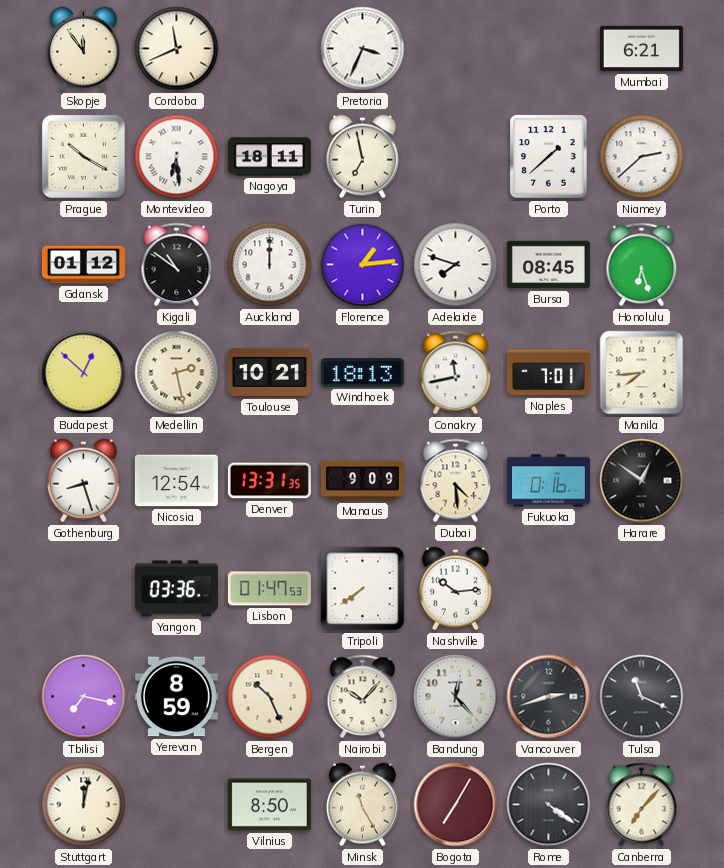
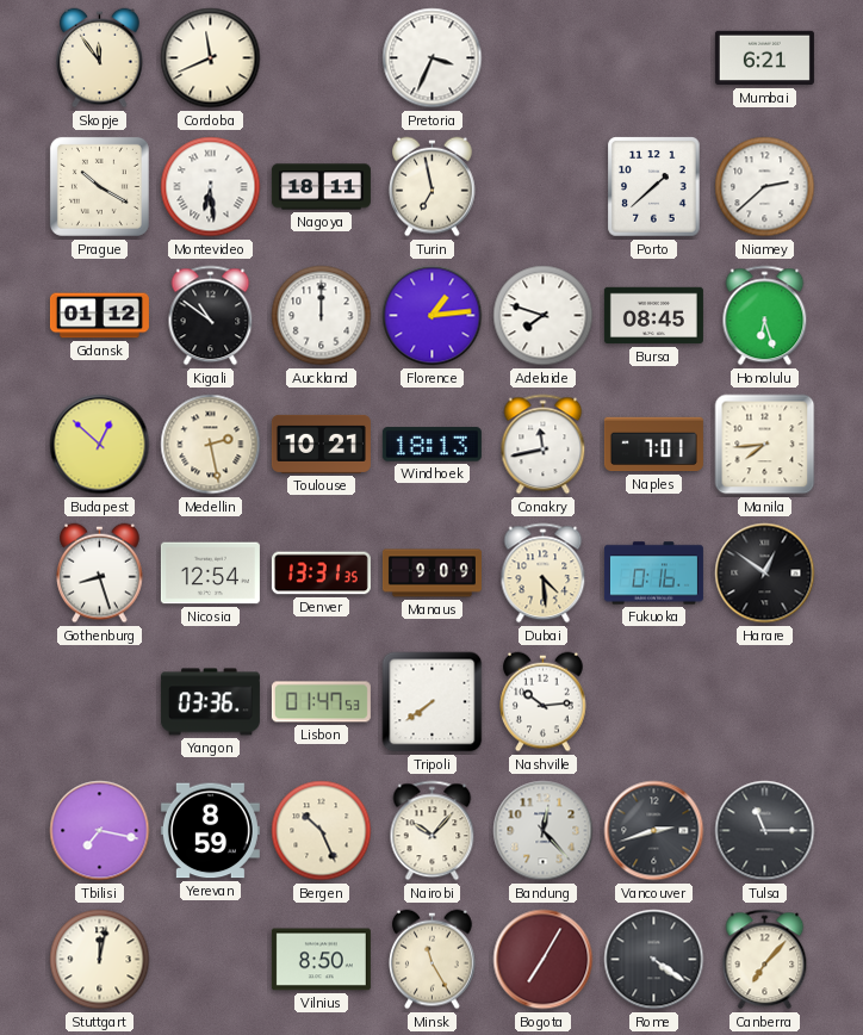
Tulsa: 11:19 -> 11:15 (765, 831)
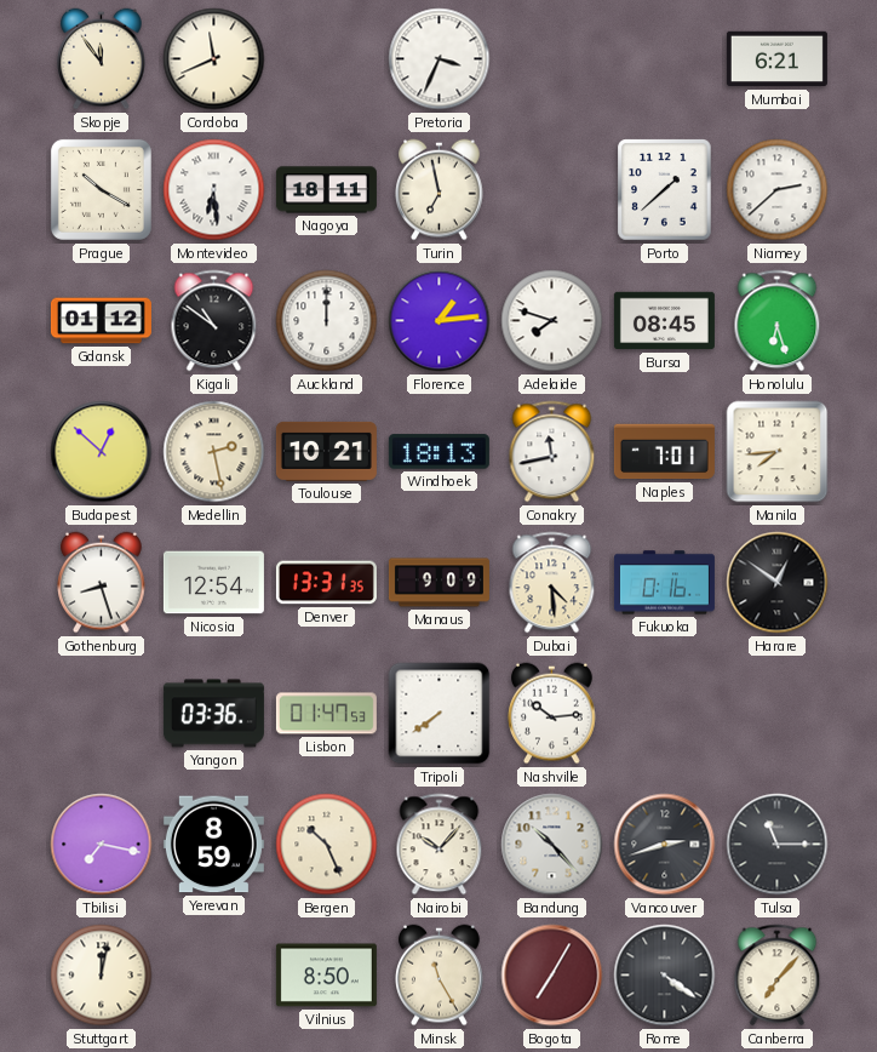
Bandung: 12:23 -> 10:23 (552, 845)
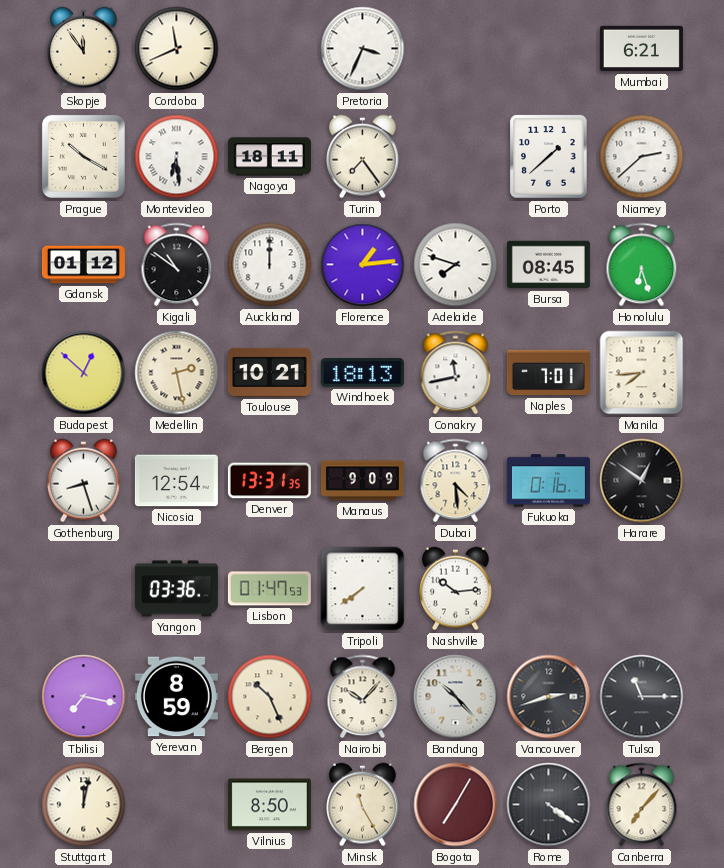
Turin: 6:58 -> 7:24 (363, 157)
